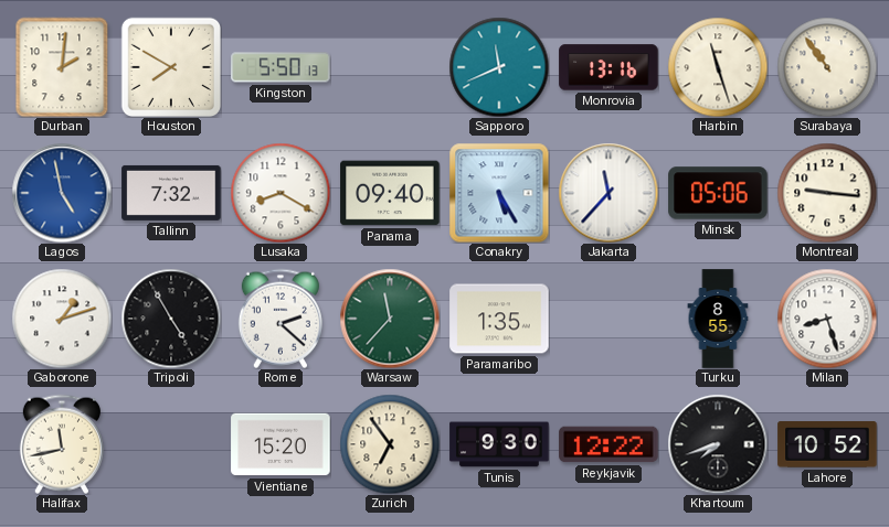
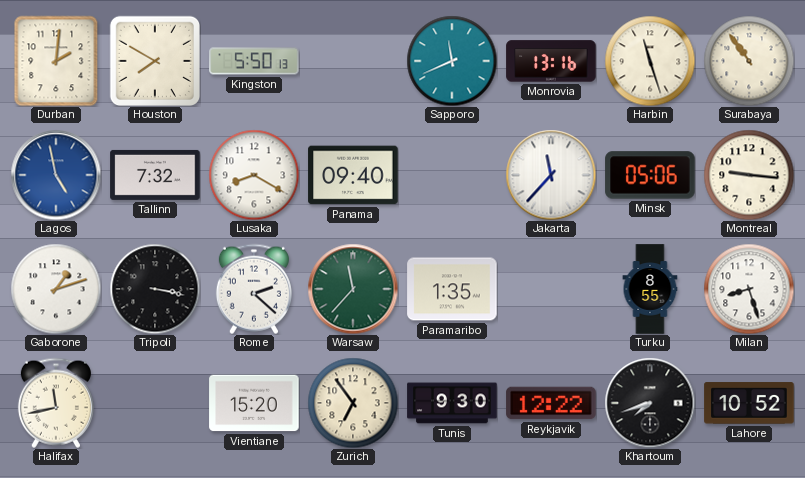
Conakry: 5:25 -> none (499, 193)
Tripoli: 4:55 -> 3:17 (155, 289)
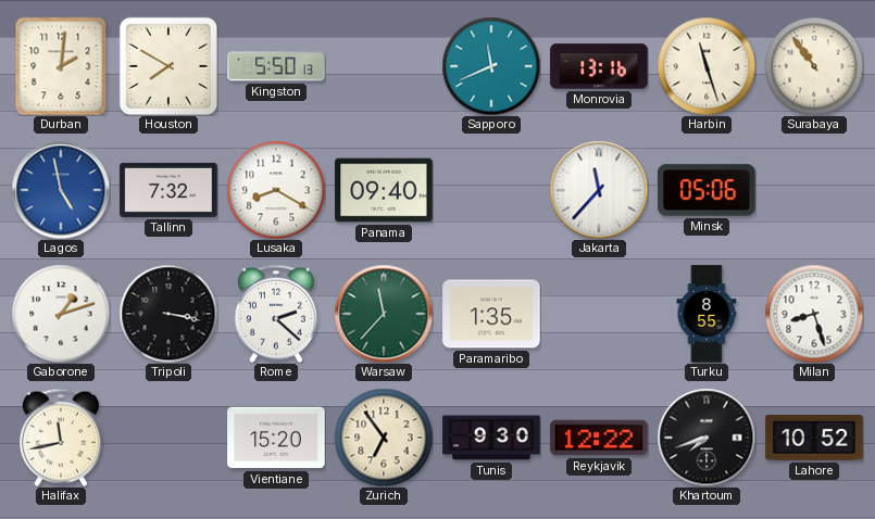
Montreal: 9:16 -> none (749, 175)
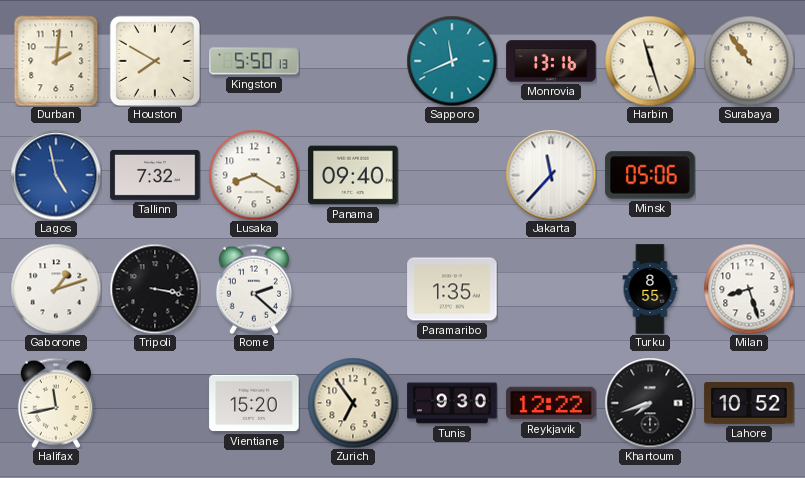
Warsaw: 11:37 -> none (384, 314)
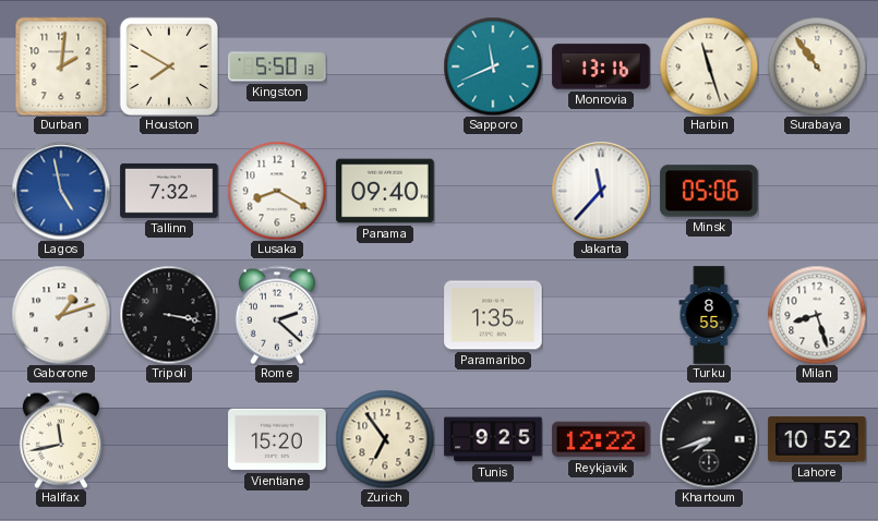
Tunis: 9:30 -> 9:25 (493, 439)
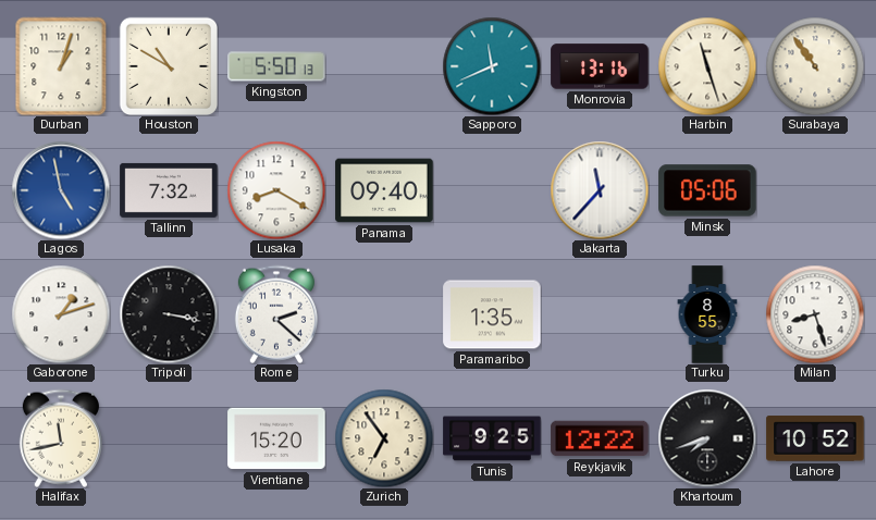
Durban: 2:01 -> 1:03 (61, 66)
Houston: 7:50 -> 10:50 (168, 65)
